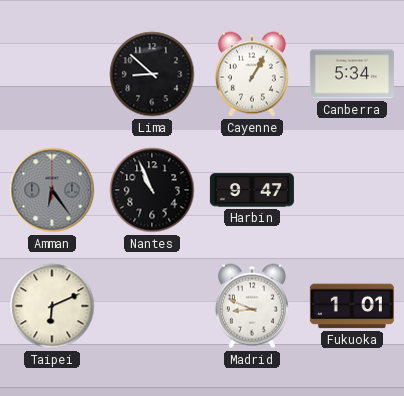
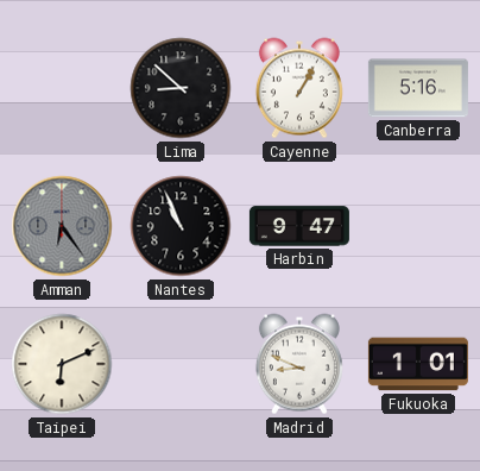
Canberra: 5:34 -> 5:16 (418, 88)
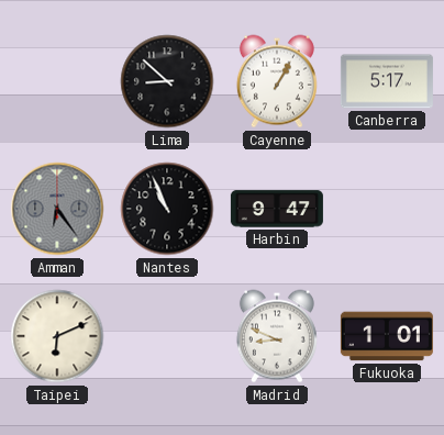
Canberra: 5:16 -> 5:17 (387, 81)
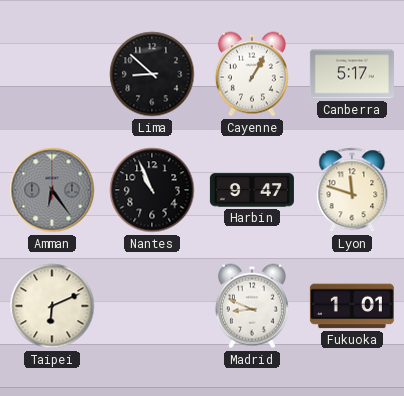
Lyon: none -> 11:48 (352, 190)
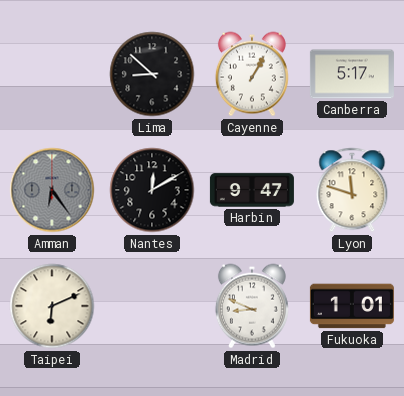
Nantes: 10:56 -> 12:10 (152, 190)
